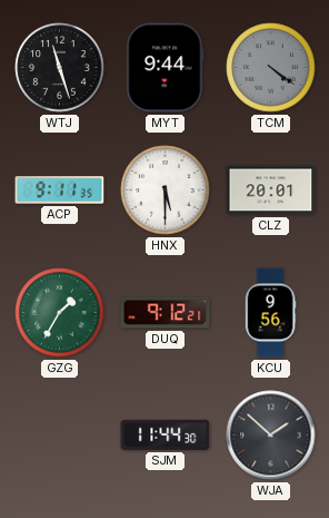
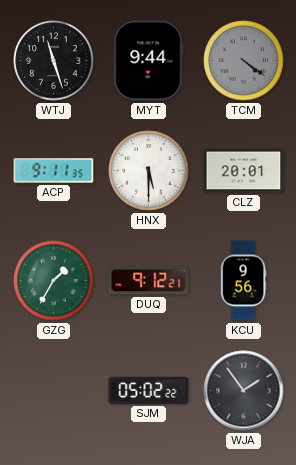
SJM: 11:44 -> 05:02 (149, 390)
WJA: 1:52 -> 1:54 (244, 391)
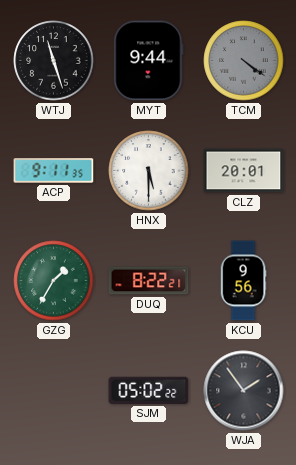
DUQ: 9:12 -> 8:22 (149, 281)
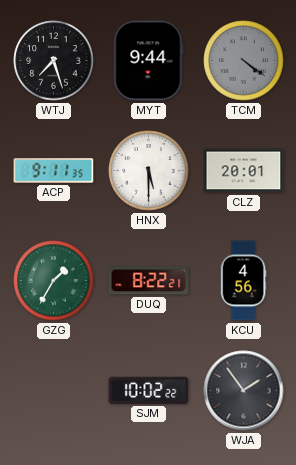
WTJ: 11:27 -> 7:27 (54, 61)
KCU: 9:56 -> 4:56 (243, 281)
SJM: 05:02 -> 10:02 (149, 390)
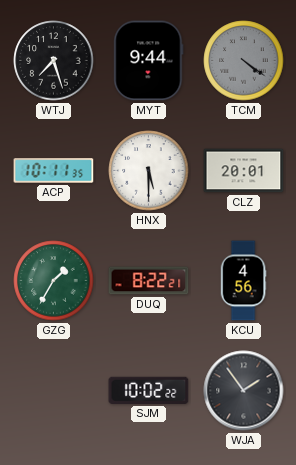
ACP: 9:11 -> 10:11 (54, 171)
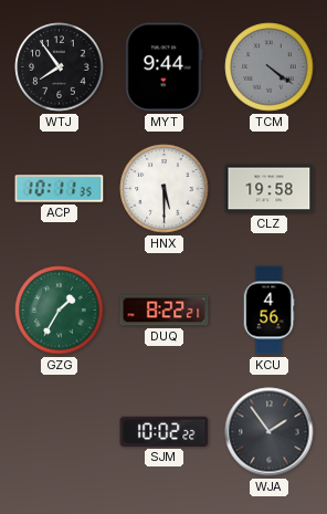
WTJ: 7:27 -> 7:54 (60, 67)
CLZ: 20:01 -> 19:58 (270, 189)
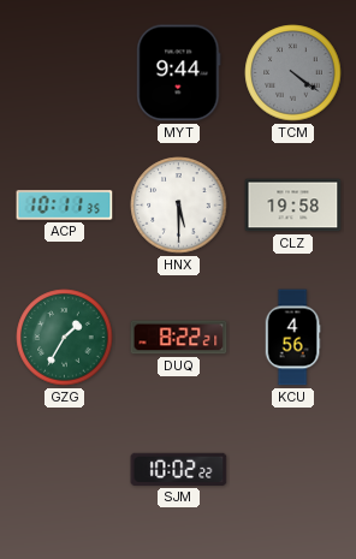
WTJ: 7:54 -> none (60, 67)
WJA: 1:54 -> none (270, 432)
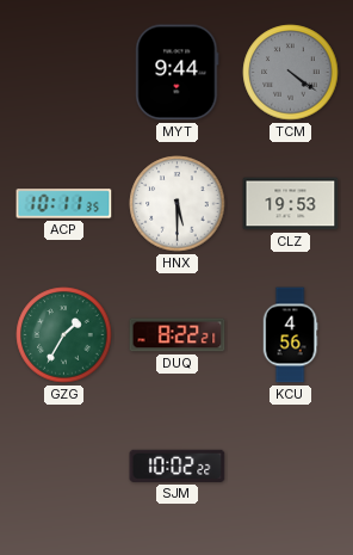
CLZ: 19:58 -> 19:53 (291, 204)
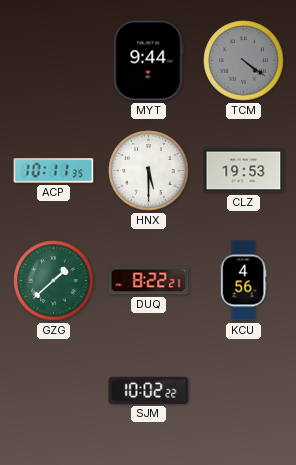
GZG: 1:35 -> 1:38 (54, 281)
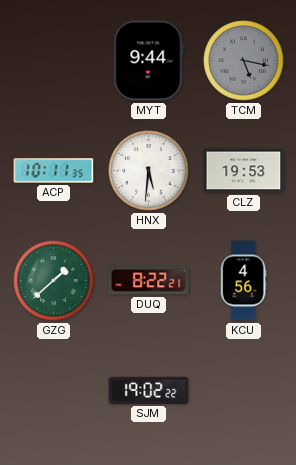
TCM: 4:21 -> 5:17 (244, 61)
HNX: 5:30 -> 5:31 (149, 171)
SJM: 10:02 -> 19:02 (149, 390)
